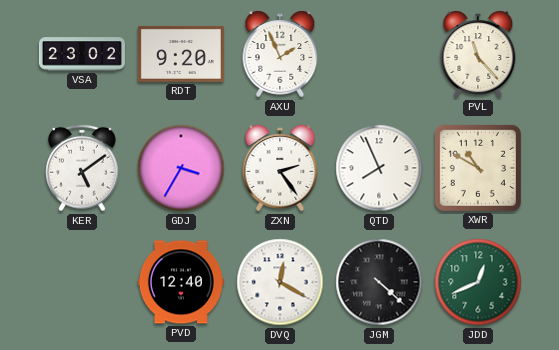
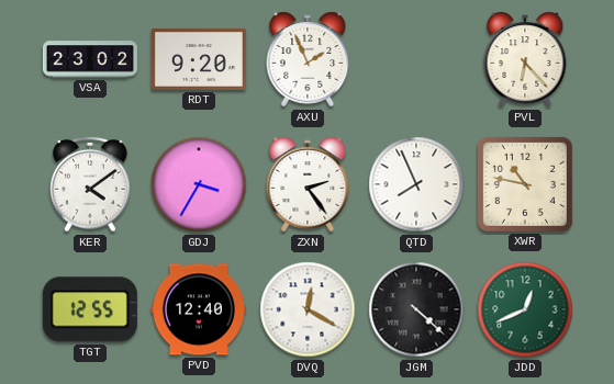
PVL: 11:23 -> 6:23 (525, 59)
KER: 5:09 -> 4:09 (90, 184)
XWR: 10:50 -> 10:47 (525, 184)
TGT: none -> 12:55 (90, 309)
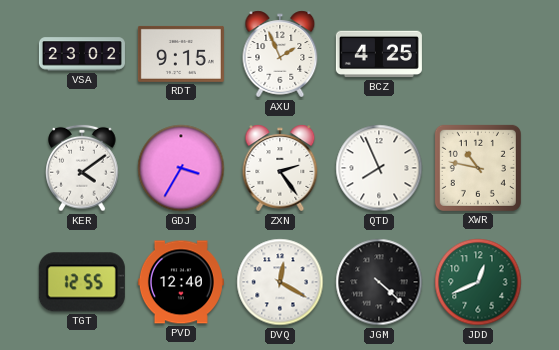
RDT: 9:20 -> 9:15 (181, 54)
BCZ: none -> 4:25 (379, 54)
PVL: 6:23 -> none (525, 59)
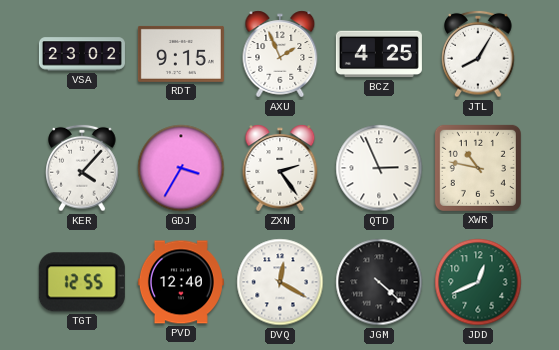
JTL: none -> 8:05 (478, 54)
KER: 4:09 -> 4:07 (82, 168)
QTD: 7:56 -> 2:56 (379, 168)
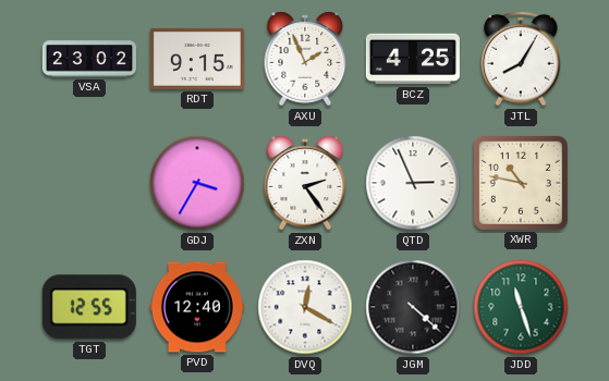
KER: 4:07 -> none (82, 168)
JDD: 12:41 -> 11:27 (521, 307)
